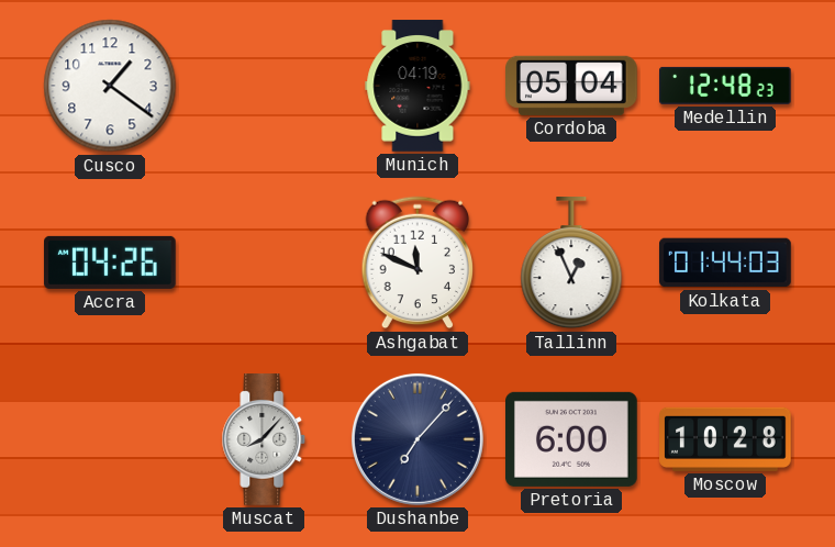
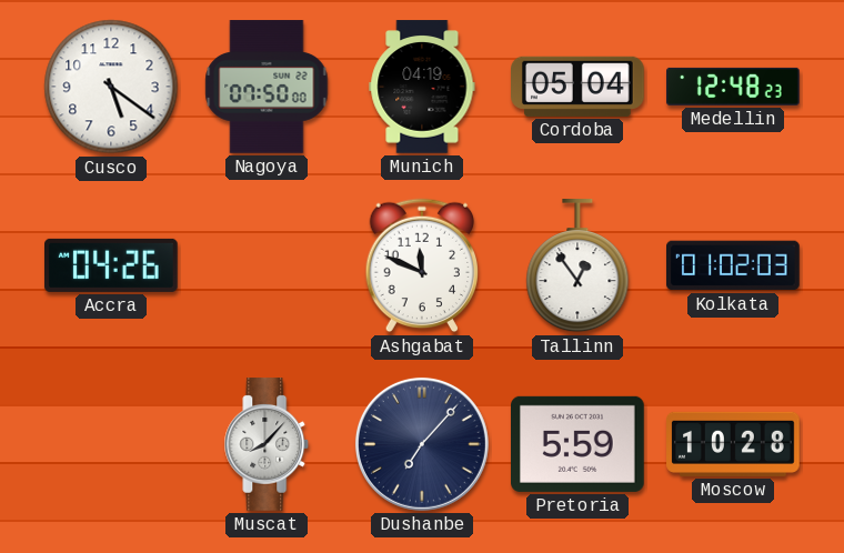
Cusco: 1:21 -> 5:21 (111, 87)
Nagoya: none -> 07:50 (267, 87)
Tallinn: 12:56 -> 12:54 (577, 267)
Kolkata: 01:44 -> 01:02 (733, 265)
Pretoria: 6:00 -> 5:59 (579, 444)
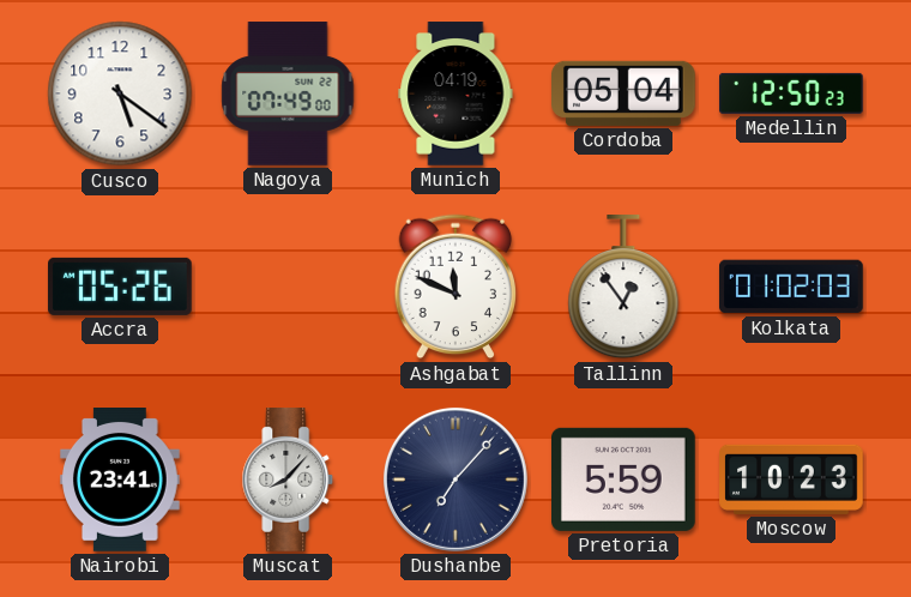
Nagoya: 07:50 -> 07:49 (288, 94)
Medellin: 12:48 -> 12:50 (792, 94)
Accra: 04:26 -> 05:26 (121, 287)
Nairobi: none -> 23:41 (121, 481)
Moscow: 10:28 -> 10:23 (791, 480)
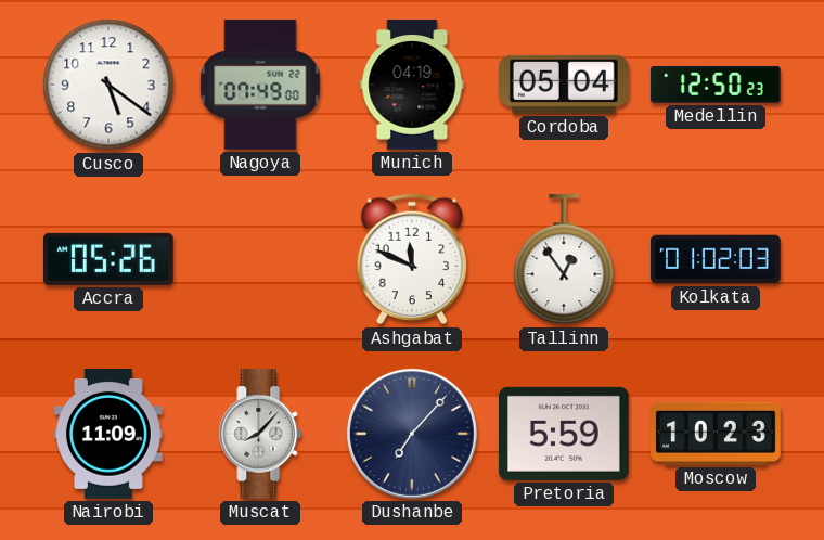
Nairobi: 23:41 -> 11:09 (110, 435)
